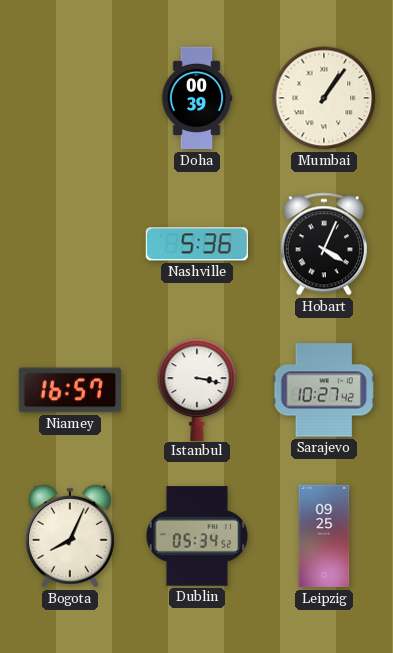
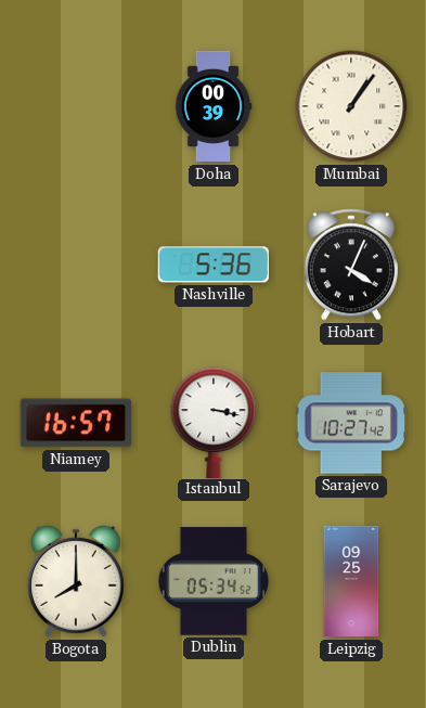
Bogota: 8:04 -> 8:00 (76, 581)
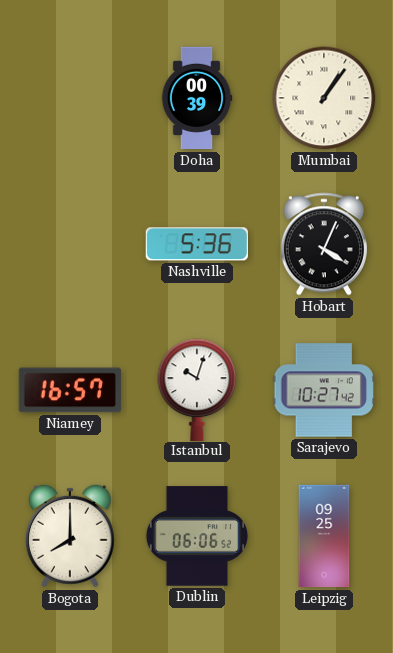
Istanbul: 3:17 -> 10:03 (197, 389)
Dublin: 05:34 -> 06:06 (196, 536)
